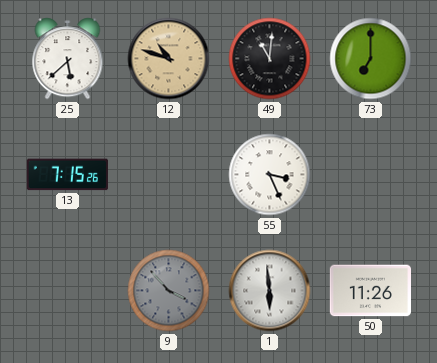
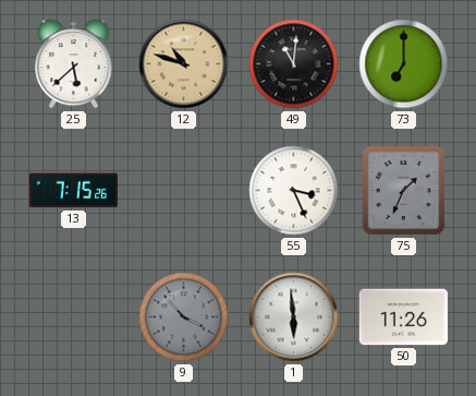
75: none -> 1:34 (404, 191)
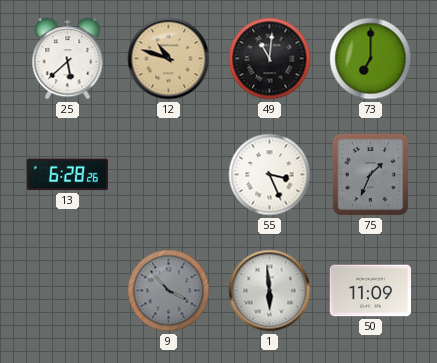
13: 7:15 -> 6:28 (67, 175)
50: 11:26 -> 11:09 (370, 291)
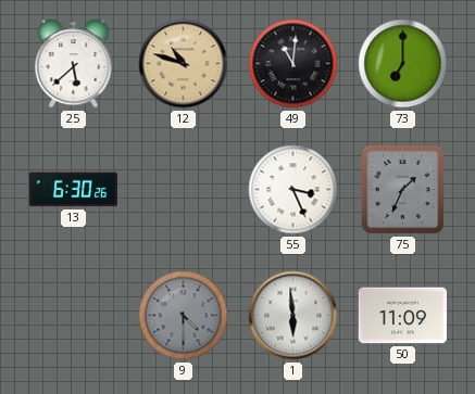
13: 6:28 -> 6:30 (73, 190)
9: 3:53 -> 4:30 (184, 316)
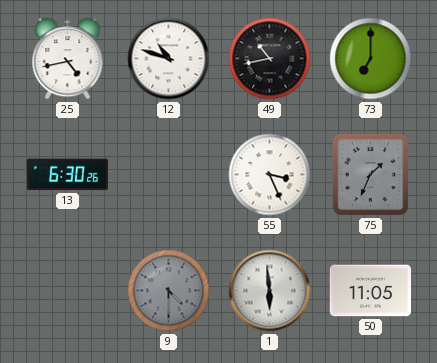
25: 5:38 -> 4:43 (68, 59)
12 dial: champagne -> white (169, 59)
49: 11:01 -> 10:43 (270, 59)
50: 11:09 -> 11:05 (370, 291)
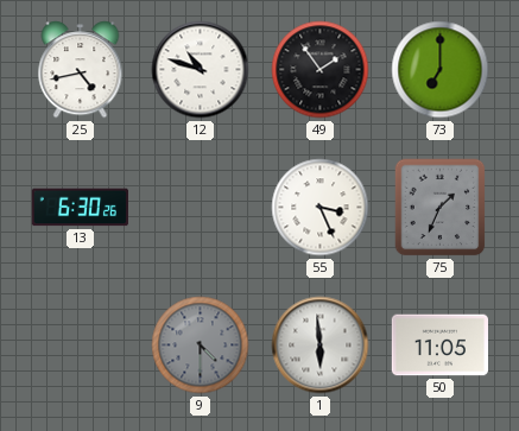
49: 10:43 -> 1:54 (321, 70)
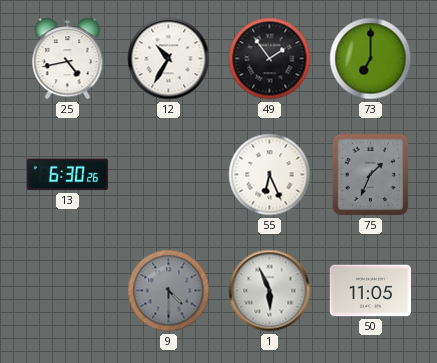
12: 10:48 -> 10:35 (169, 59)
55: 3:26 -> 6:26 (270, 175)
1: 5:59 -> 5:56 (270, 291)
